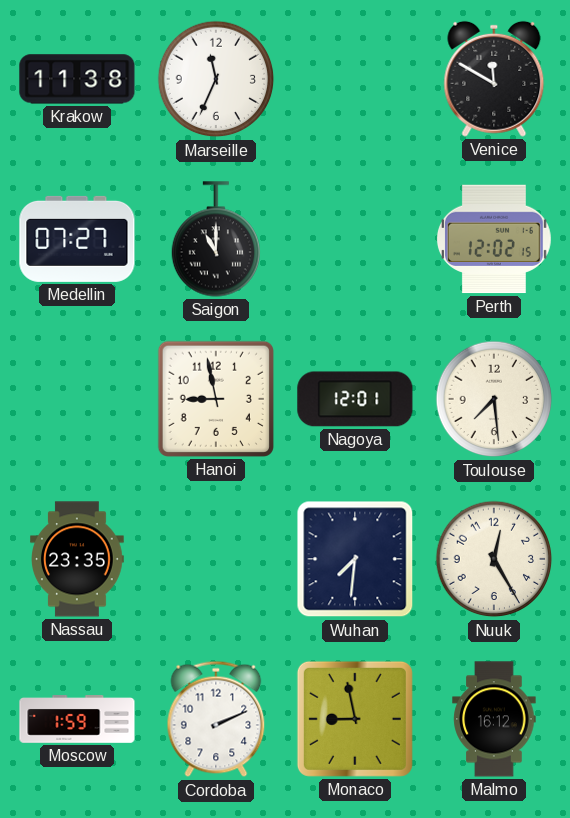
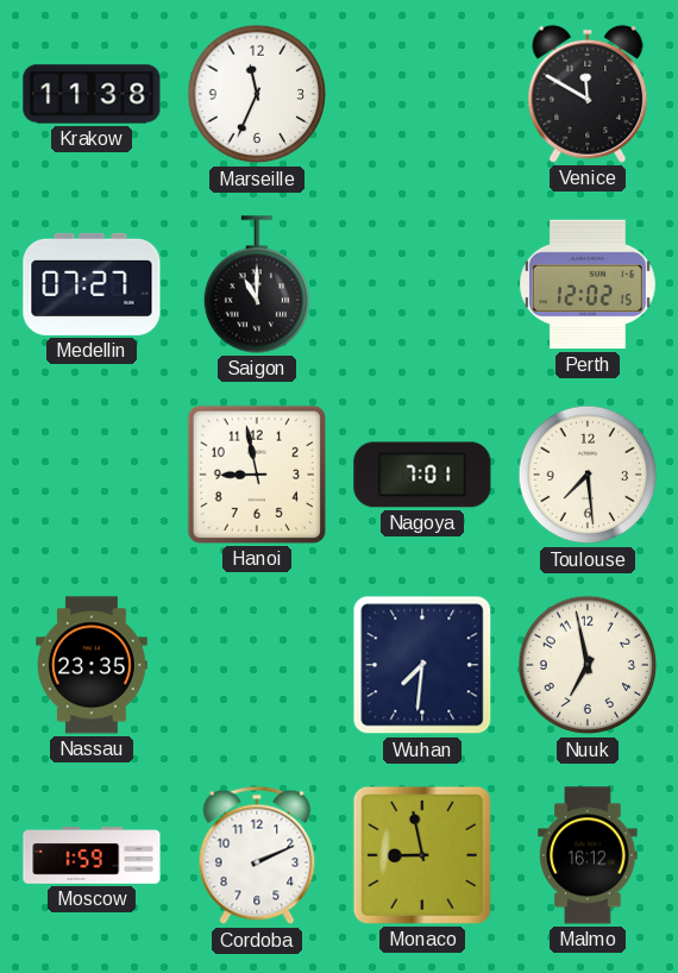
Nagoya: 12:01 -> 7:01 (422, 475)
Nuuk: 12:25 -> 6:58 (588, 665)
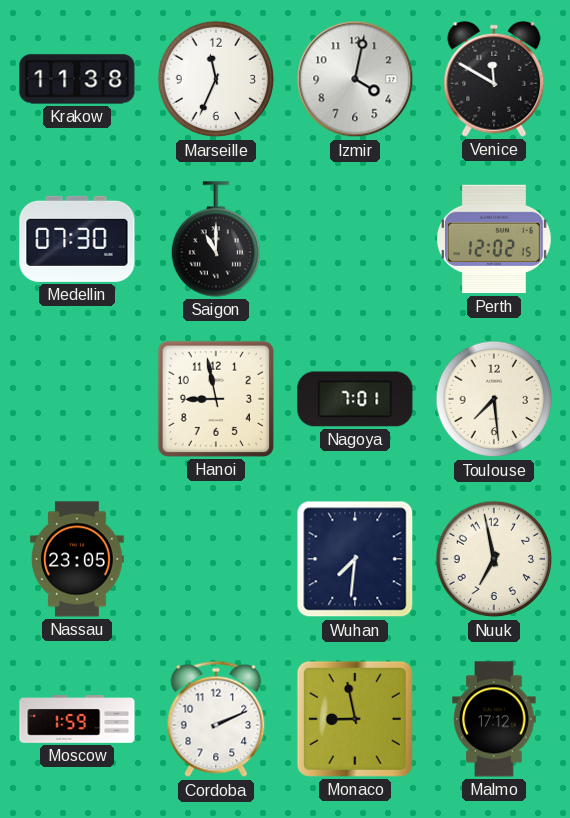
Izmir: none -> 4:02 (355, 79)
Medellin: 07:27 -> 07:30 (77, 239)
Nassau: 23:35 -> 23:05 (78, 559)
Malmo: 16:12 -> 17:12 (494, 719)
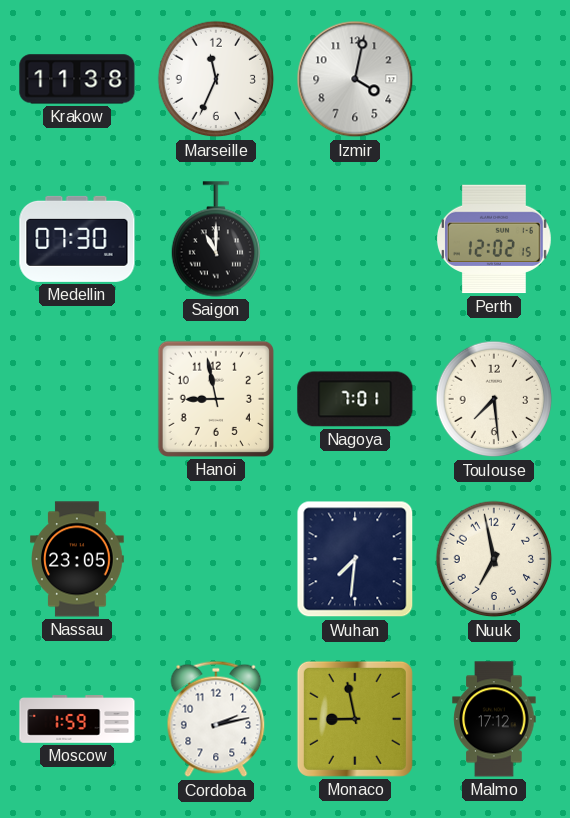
Venice: 11:50 -> none (494, 79)
Cordoba: 2:11 -> 2:13 (216, 719)
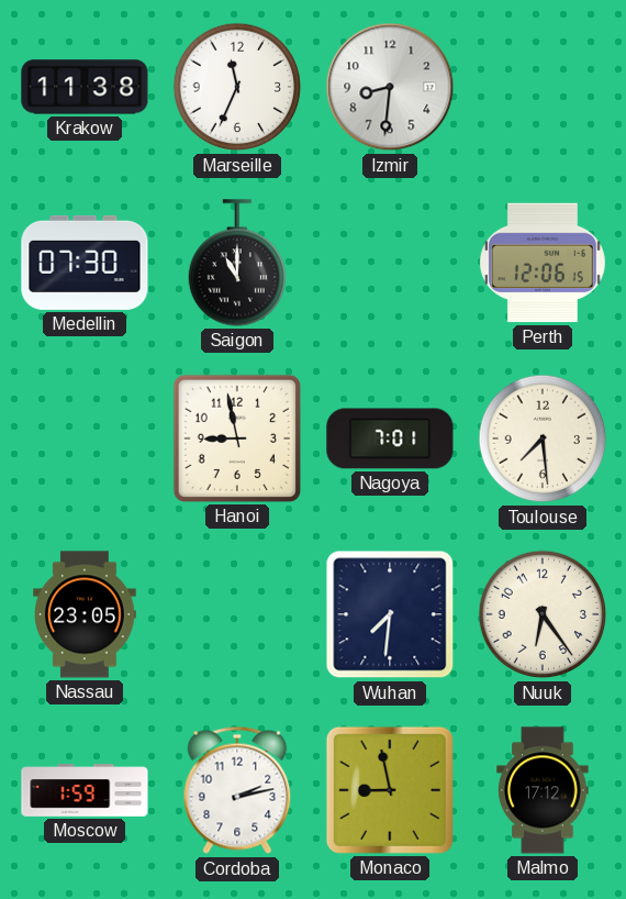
Izmir: 4:02 -> 8:31 (390, 87)
Perth: 12:02 -> 12:06 (543, 263)
Nuuk: 6:58 -> 6:24 (543, 614)
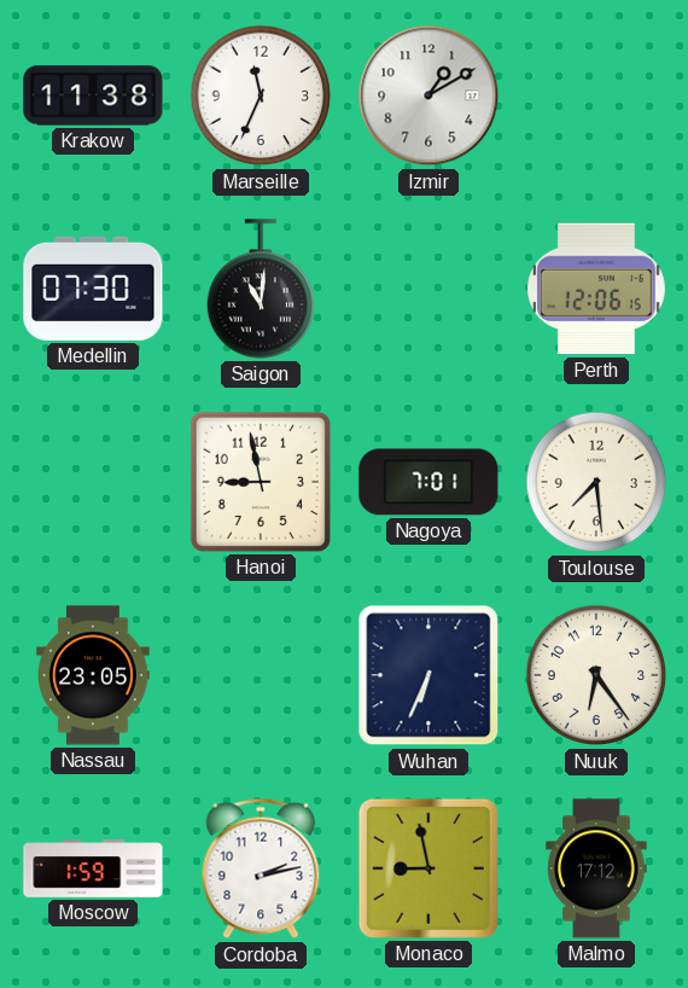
Izmir: 8:31 -> 1:10 (428, 95)
Saigon: 11:00 -> 11:01 (260, 289)
Wuhan: 7:31 -> 6:34 (428, 675)
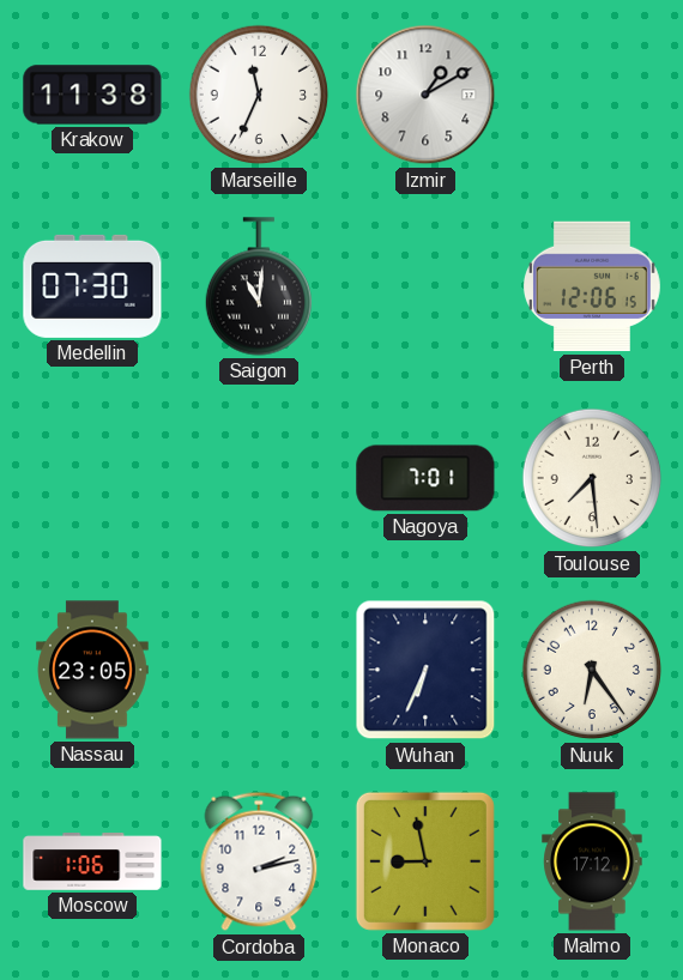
Hanoi: 8:58 -> none (261, 482)
Moscow: 1:59 -> 1:06 (92, 861)
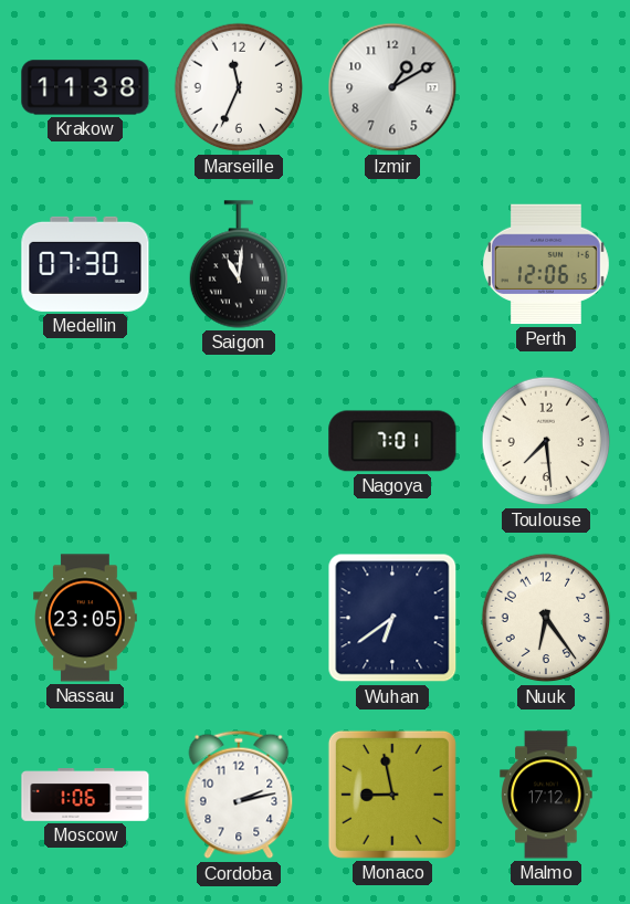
Wuhan: 6:34 -> 6:39 (392, 618)
